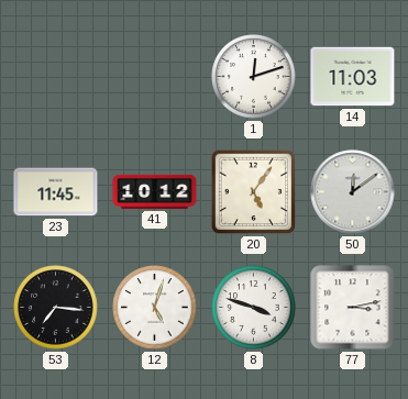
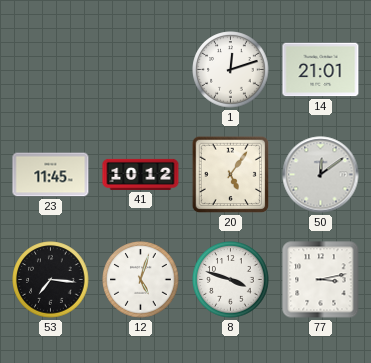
14: 11:03 -> 21:01 (321, 70)
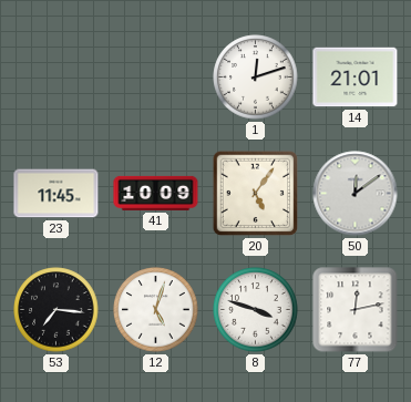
41: 10:12 -> 10:09 (156, 193)
77: 3:13 -> 12:13 (356, 310)
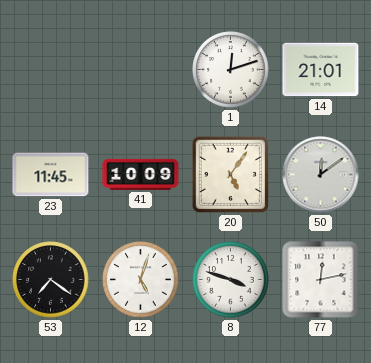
53: 7:16 -> 7:21 (51, 280)
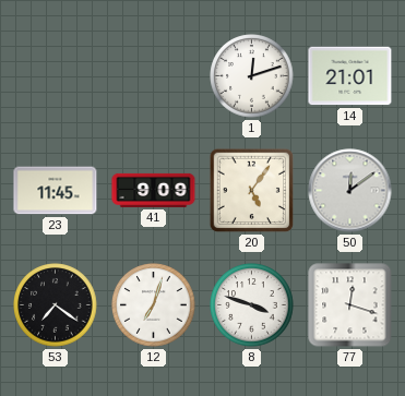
41: 10:09 -> 9:09 (154, 190)
12: 5:03 -> 7:03 (154, 305)
77: 12:13 -> 12:18 (350, 305)
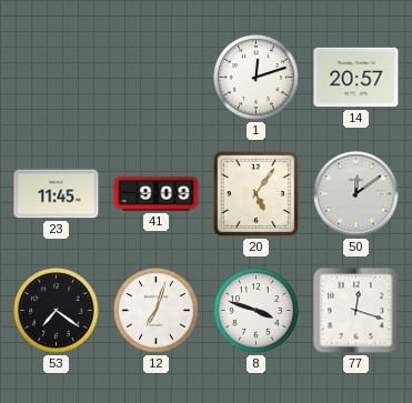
14: 21:01 -> 20:57 (356, 78)
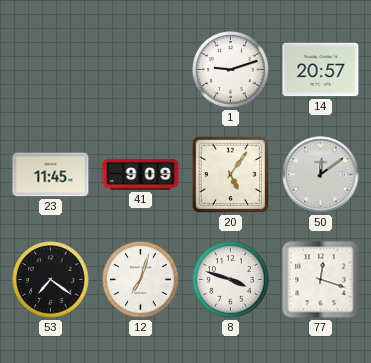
1: 12:12 -> 9:12 (231, 70)
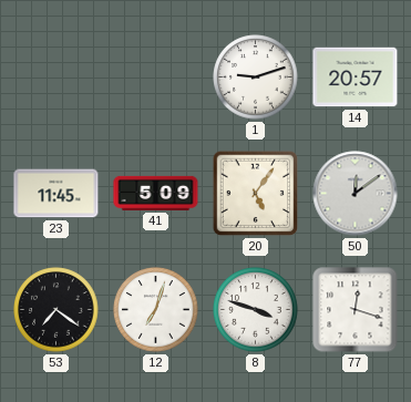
41: 9:09 -> 5:09 (156, 193)
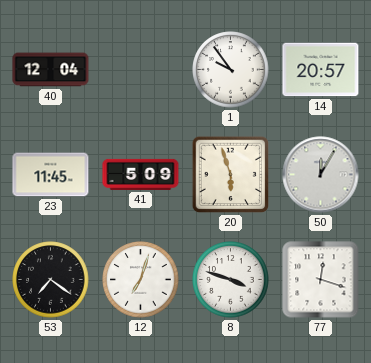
40: none -> 12:04 (51, 70)
1: 9:12 -> 9:54 (231, 70)
20: 5:06 -> 5:57 (231, 175)
50: 12:09 -> 12:05 (321, 175)
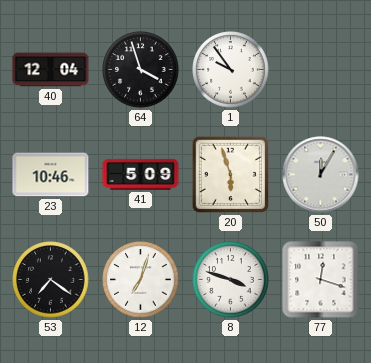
64: none -> 3:57 (141, 70)
14: 20:57 -> none (321, 70)
23: 11:45 -> 10:46 (51, 175)
